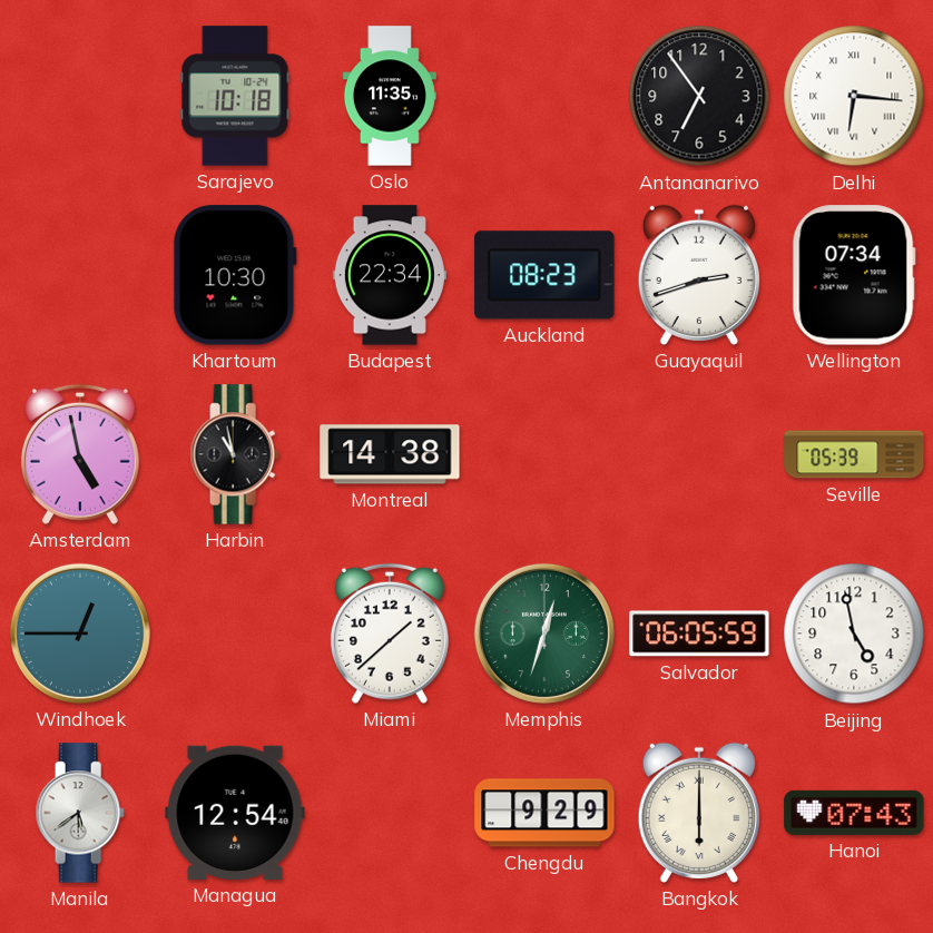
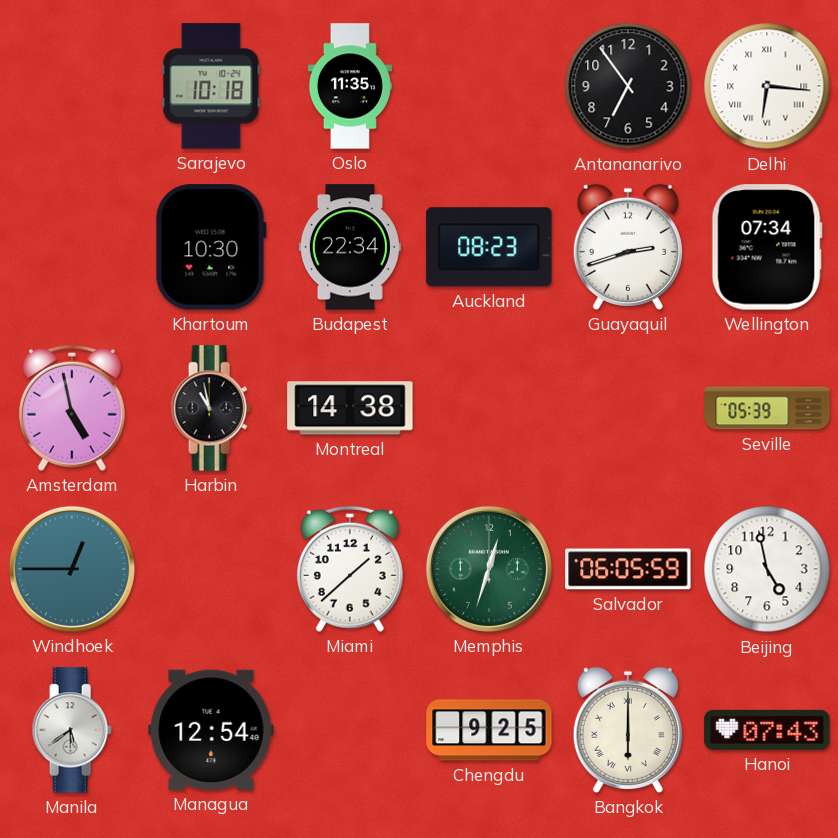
Chengdu: 9:29 -> 9:25 (489, 730)
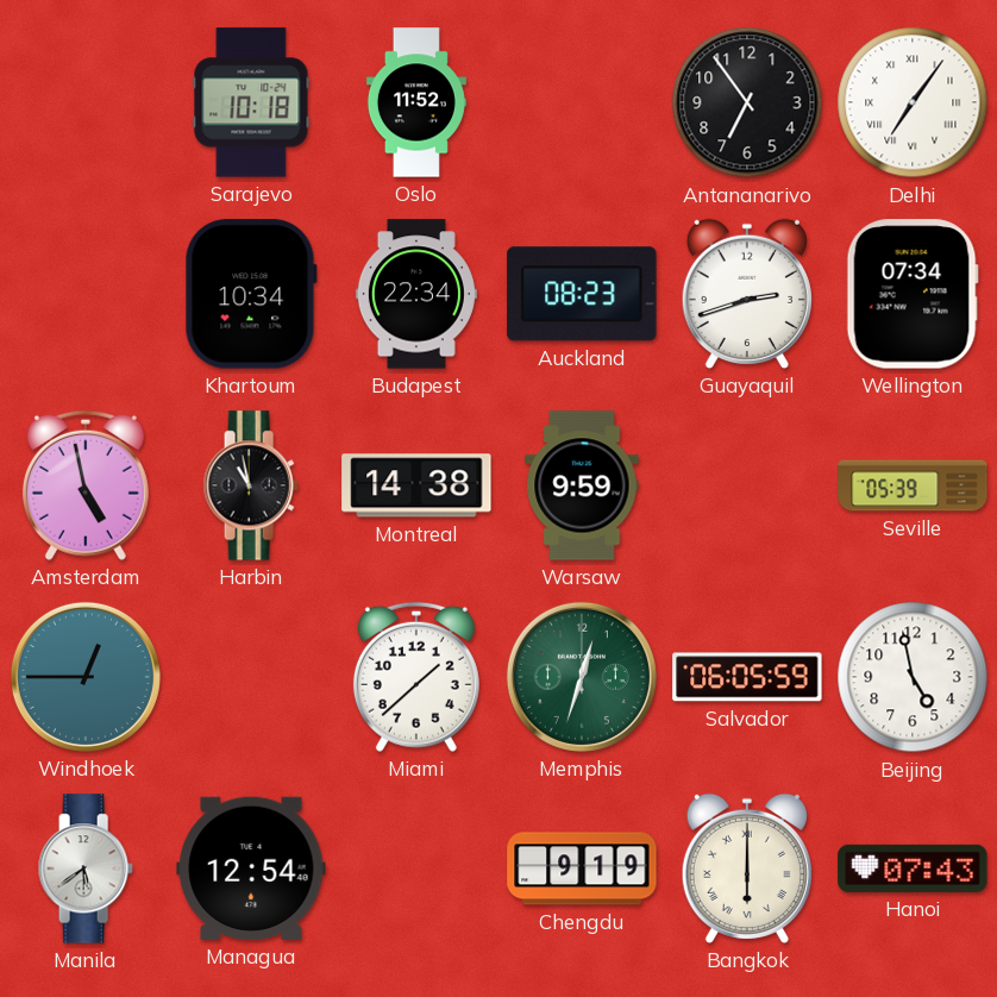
Oslo: 11:35 -> 11:52 (416, 102)
Delhi: 6:16 -> 7:06 (913, 102)
Khartoum: 10:30 -> 10:34 (251, 294)
Warsaw: none -> 9:59 (582, 485)
Chengdu: 9:25 -> 9:19 (582, 869)
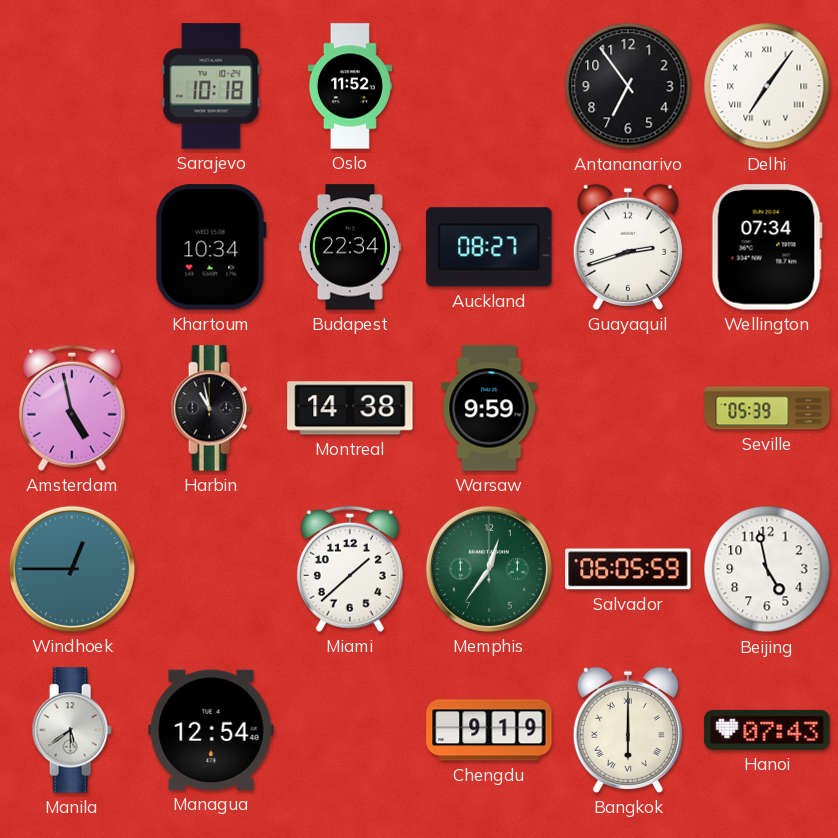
Auckland: 08:23 -> 08:27 (489, 247)
Memphis: 12:33 -> 12:36 (489, 569)
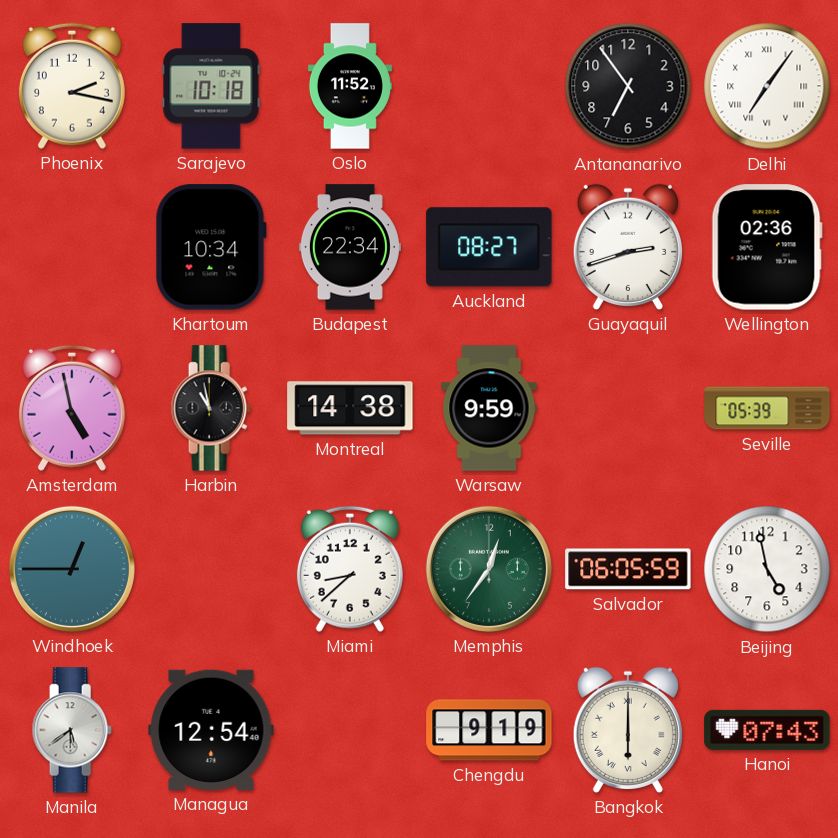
Phoenix: none -> 2:17 (72, 86)
Wellington: 07:34 -> 02:36 (767, 247)
Miami: 1:38 -> 8:38 (350, 569)
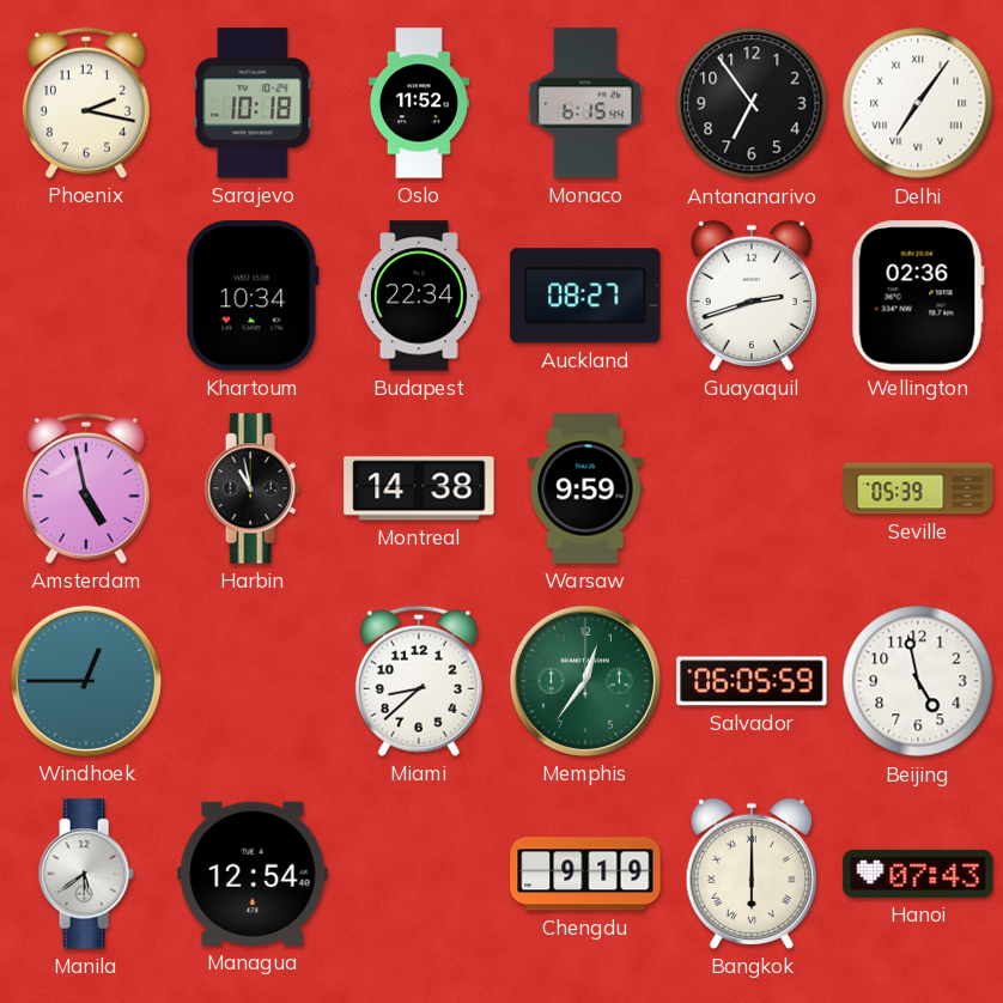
Monaco: none -> 6:15 (584, 103)
